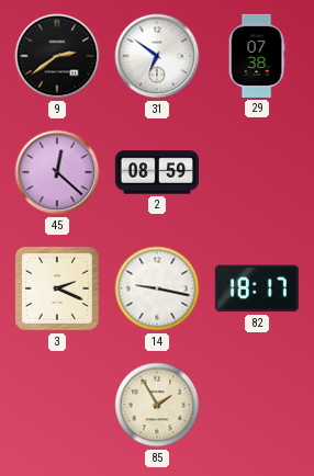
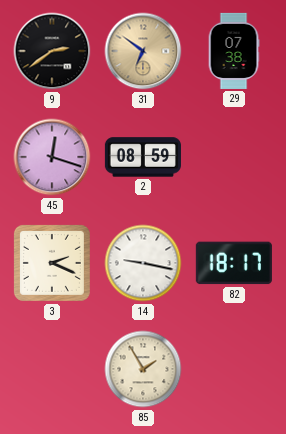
31 dial: white -> champagne (143, 51)
45: 12:22 -> 12:18 (52, 157)
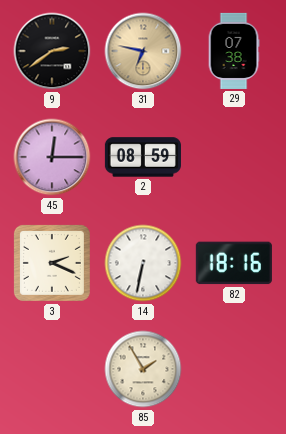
31: 6:51 -> 6:47 (143, 51)
45: 12:18 -> 12:15 (52, 157)
14: 9:17 -> 6:32 (143, 263)
82: 18:17 -> 18:16 (234, 263)
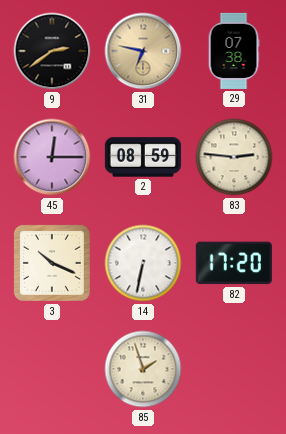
83: none -> 2:46 (234, 157)
3: 2:19 -> 10:19 (52, 263)
82: 18:16 -> 17:20 (234, 263)
85: 1:55 -> 1:57 (143, 369)
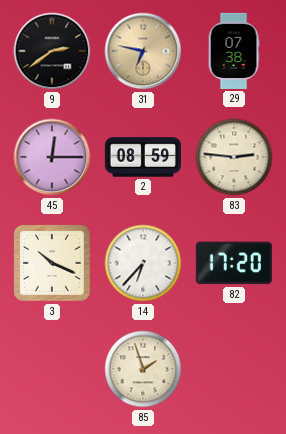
14: 6:32 -> 6:37 (143, 263)
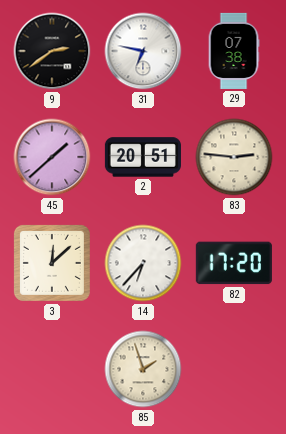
31 dial: champagne -> white (143, 51)
45: 12:15 -> 1:38 (52, 157)
2: 08:59 -> 20:51 (143, 157)
3: 10:19 -> 12:08 (52, 263)
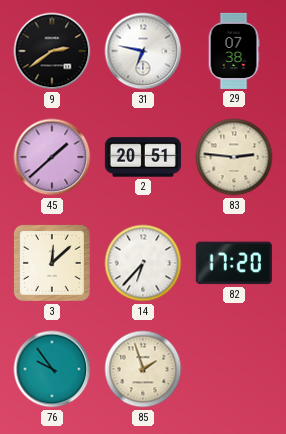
76: none -> 9:54 (52, 369)
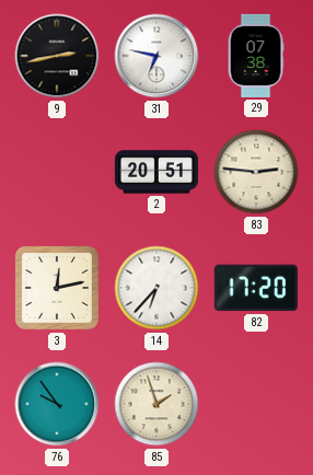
9: 2:39 -> 2:43 (57, 56)
45: 1:38 -> none (52, 157)
3: 12:08 -> 12:13 (57, 288)
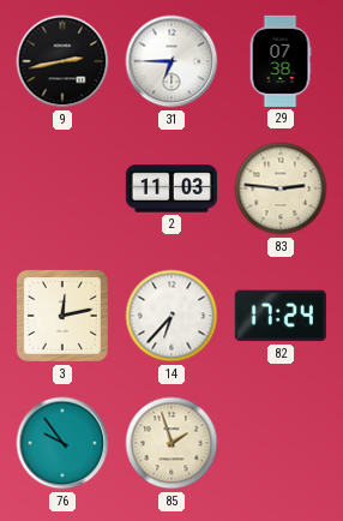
31: 6:47 -> 6:45 (171, 61)
2: 20:51 -> 11:03 (171, 188)
82: 17:20 -> 17:24 (281, 316)
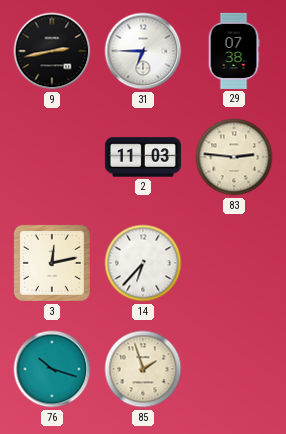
82: 17:24 -> none (281, 316)
76: 9:54 -> 10:18 (52, 369)
